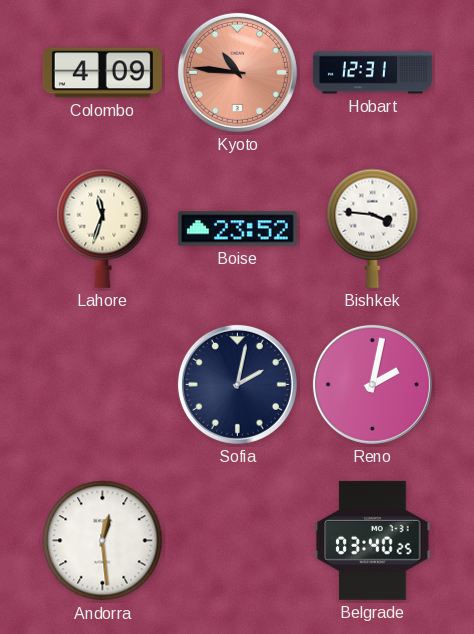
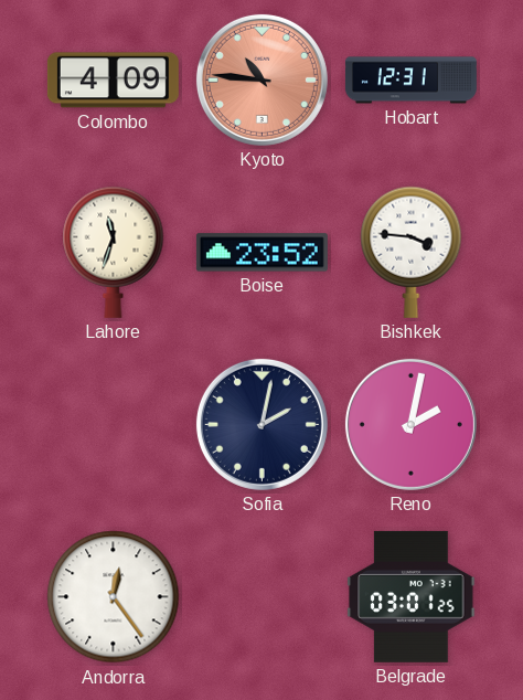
Andorra: 12:29 -> 12:24 (114, 597)
Belgrade: 03:40 -> 03:01 (412, 596)
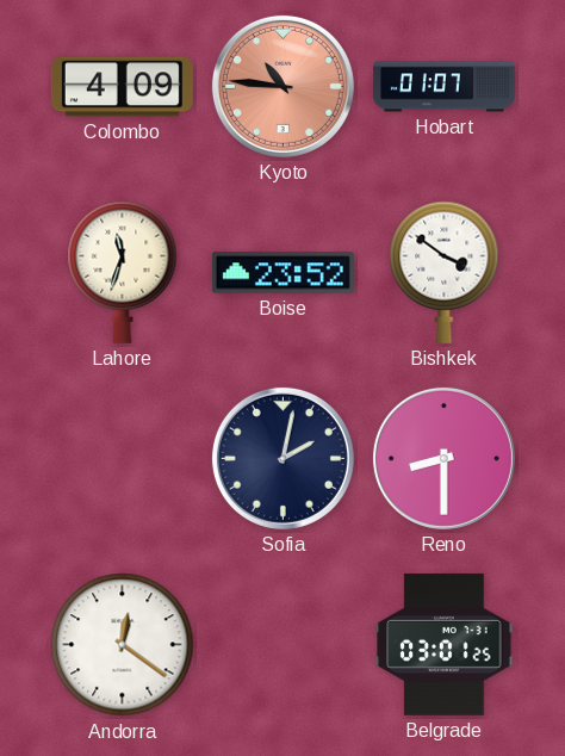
Hobart: 12:31 -> 01:07 (443, 87)
Bishkek: 3:46 -> 3:51 (445, 272)
Reno: 2:02 -> 8:30 (443, 458)
Andorra: 12:24 -> 12:21 (123, 645)
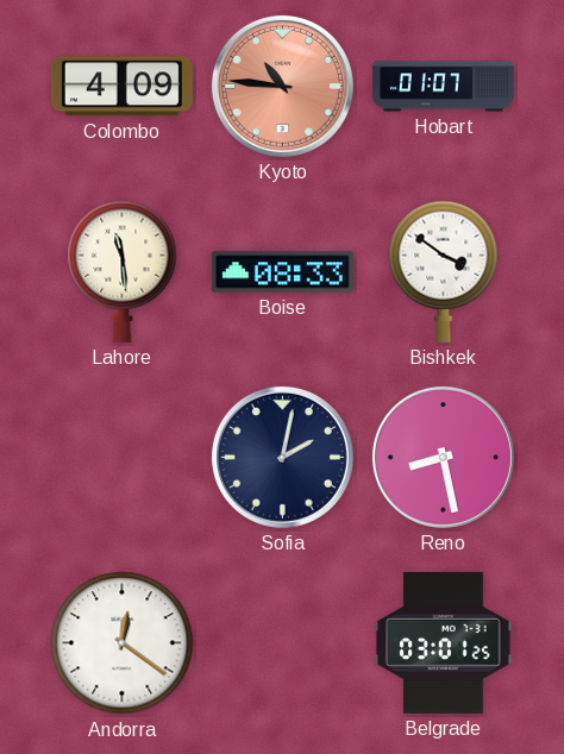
Lahore: 11:33 -> 11:29 (123, 271)
Boise: 23:52 -> 08:33 (282, 272)
Reno: 8:30 -> 8:28 (443, 457)
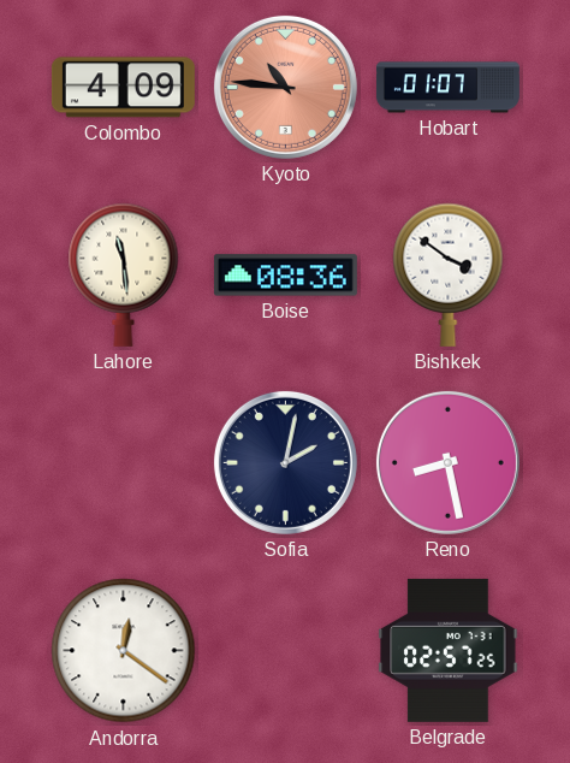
Boise: 08:33 -> 08:36 (285, 276)
Belgrade: 03:01 -> 02:57 (449, 650)
